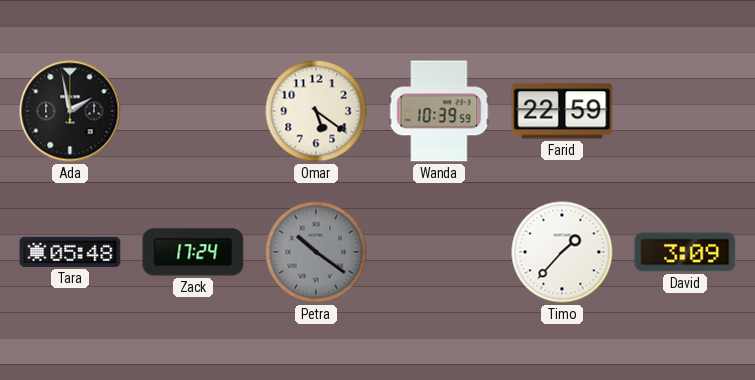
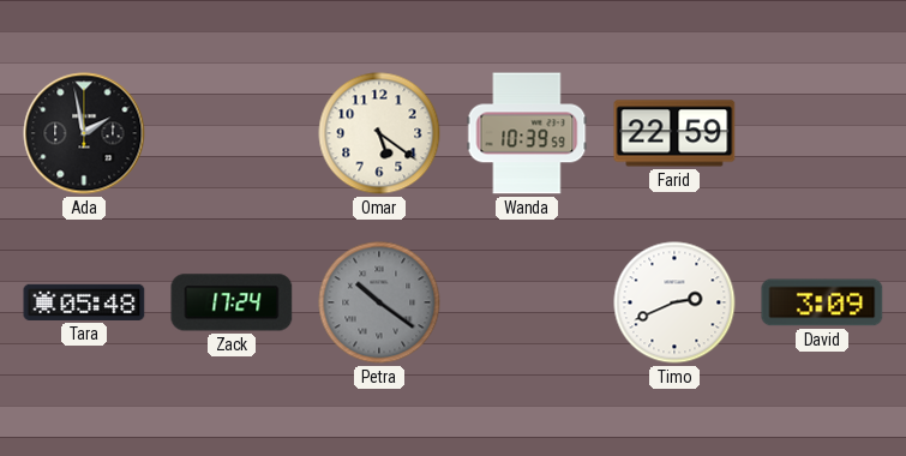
Timo: 1:37 -> 2:41 (674, 302)
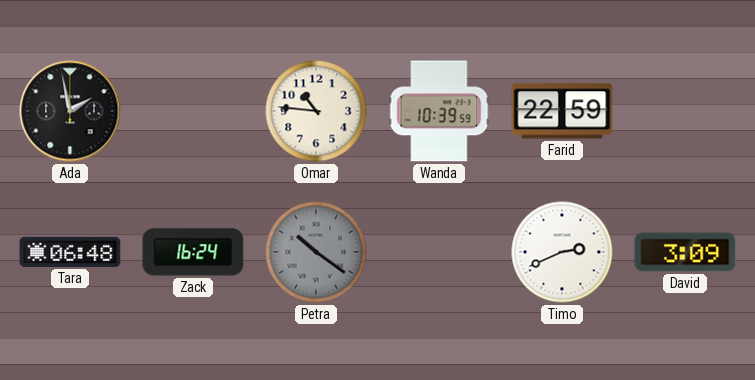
Omar: 5:21 -> 10:46 (316, 111)
Tara: 05:48 -> 06:48 (70, 252)
Zack: 17:24 -> 16:24 (193, 252)
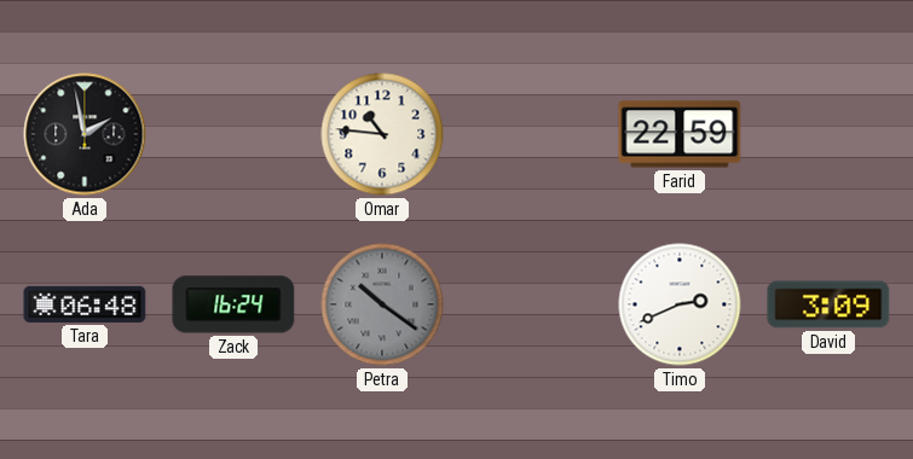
Wanda: 10:39 -> none (439, 111)
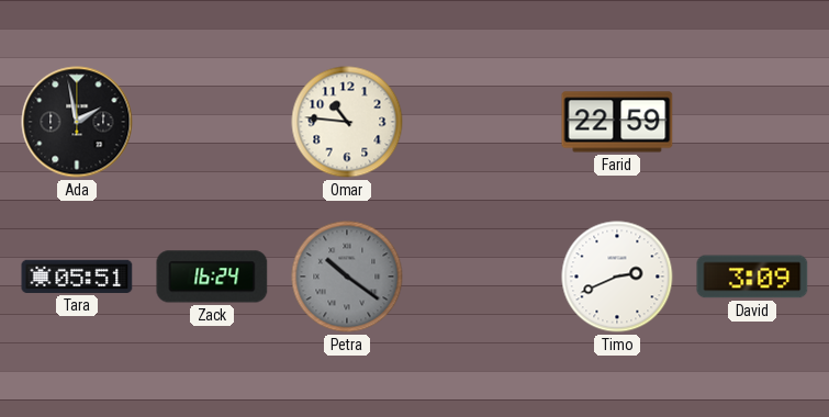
Tara: 06:48 -> 05:51 (77, 277)
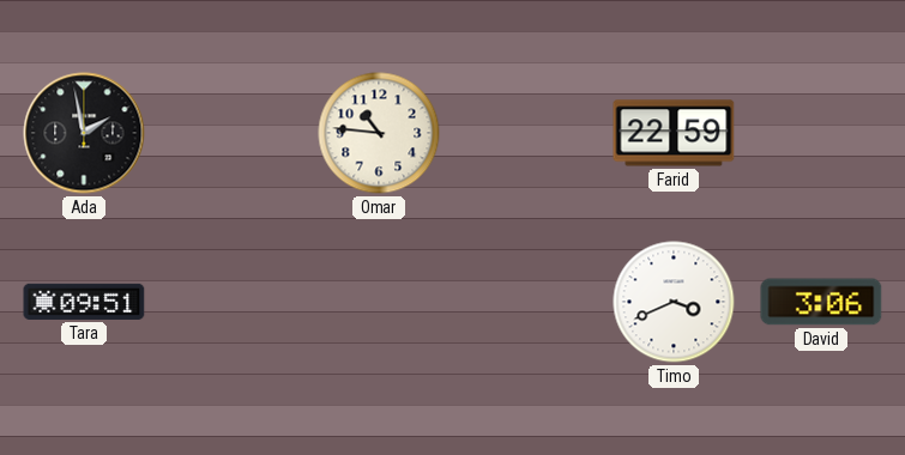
Tara: 05:51 -> 09:51 (84, 302)
Zack: 16:24 -> none (212, 277)
Petra: 10:21 -> none (347, 277)
Timo: 2:41 -> 3:41 (674, 302)
David: 3:09 -> 3:06 (821, 302)
